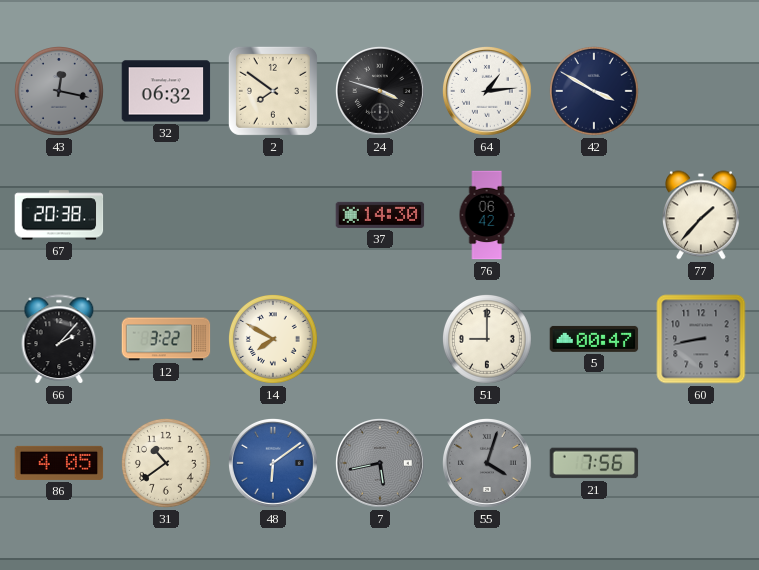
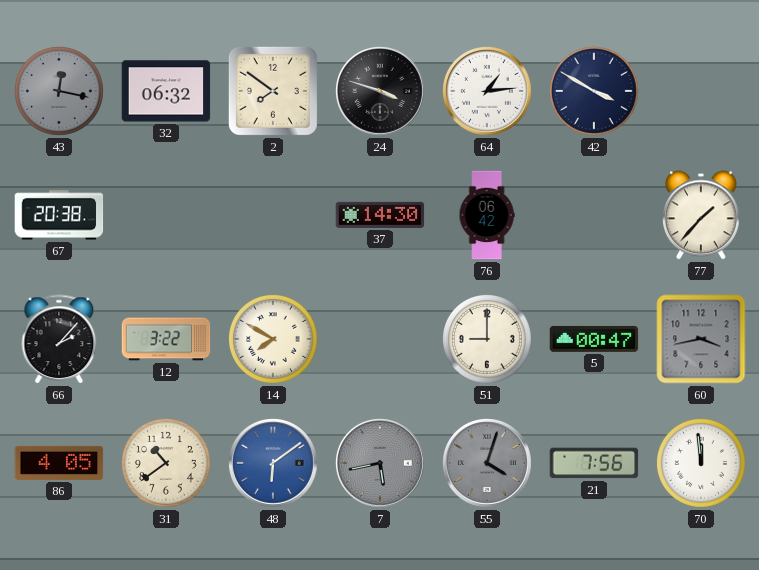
60: 8:43 -> 3:43 (701, 339)
70: none -> 11:59 (702, 464)
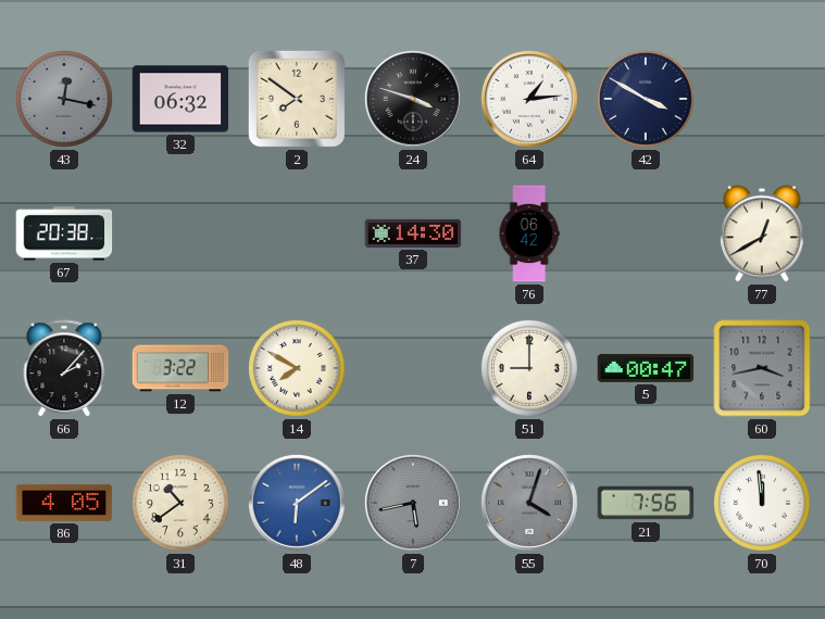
77: 1:37 -> 12:40 (763, 233)
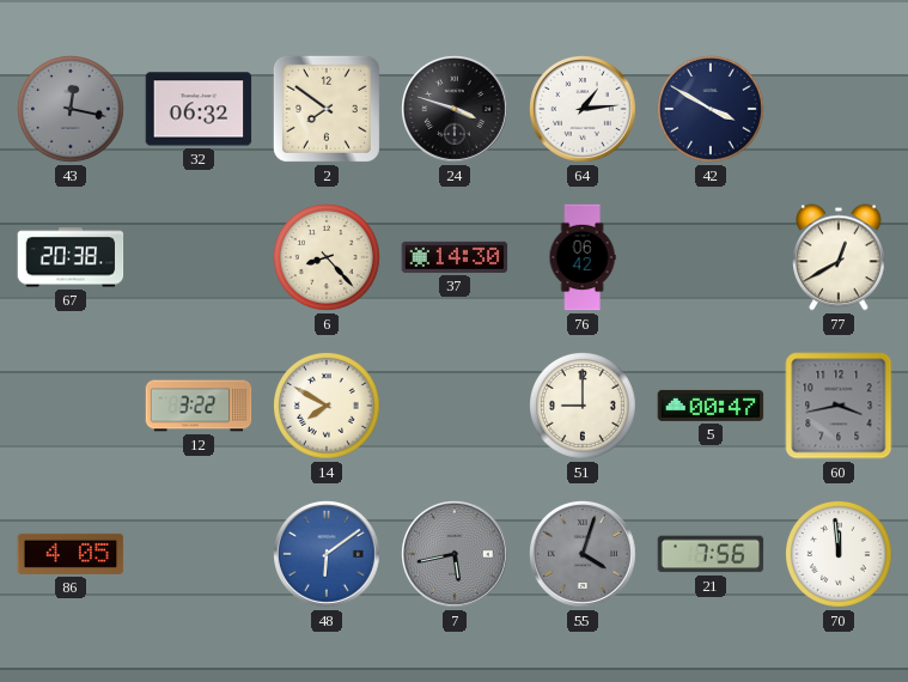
6: none -> 8:23 (328, 258)
66: 2:07 -> none (64, 368)
31: 10:39 -> none (182, 504)
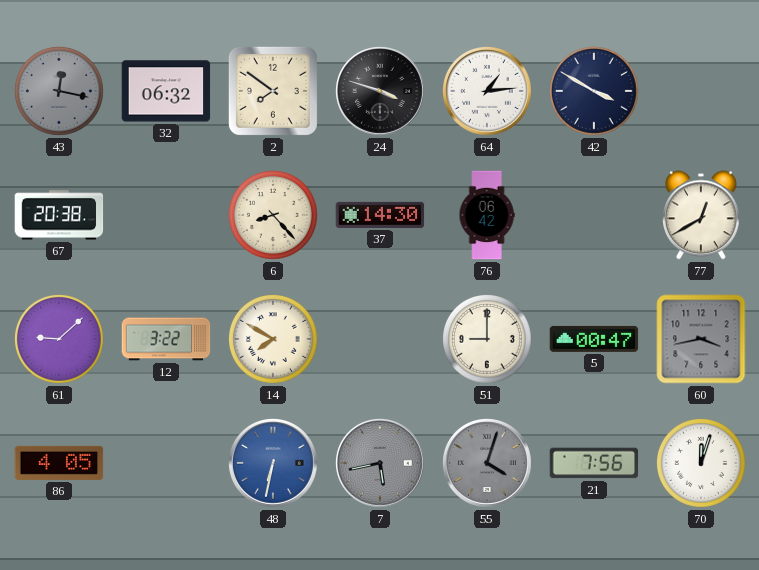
61: none -> 9:08 (60, 340)
48: 6:09 -> 6:32 (274, 464)
70: 11:59 -> 12:03 (702, 464)
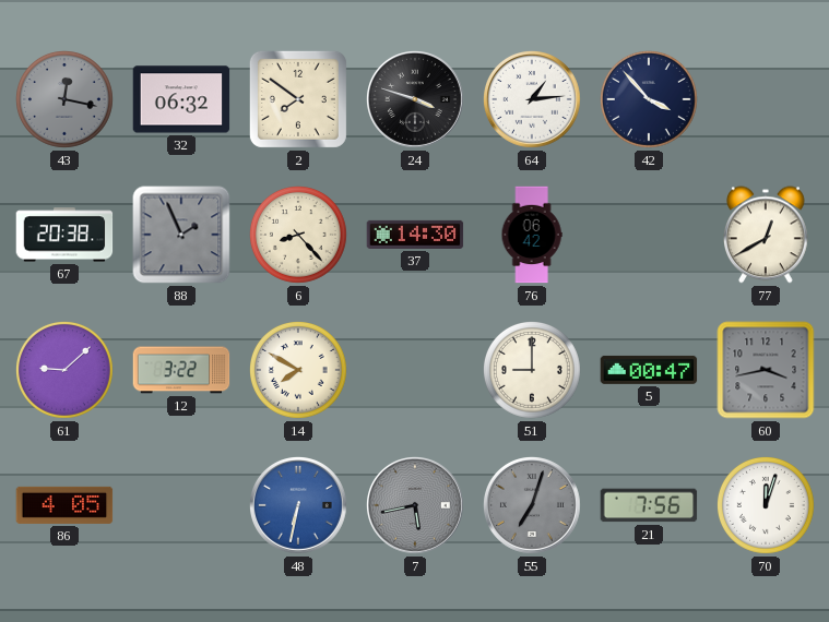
42: 3:50 -> 3:53 (650, 100)
88: none -> 1:56 (181, 235)
55: 4:03 -> 7:03 (533, 506)
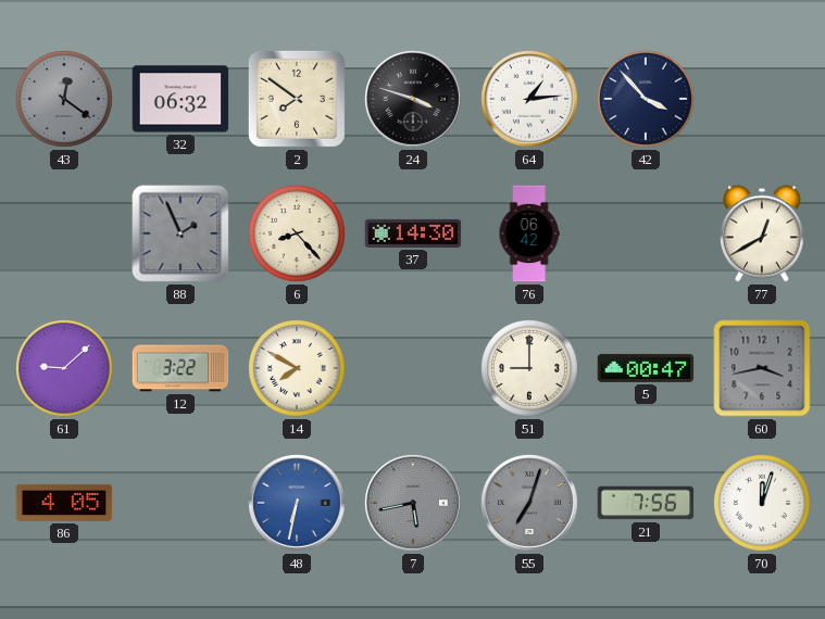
43: 12:17 -> 12:21 (65, 100)
67: 20:38 -> none (64, 235)
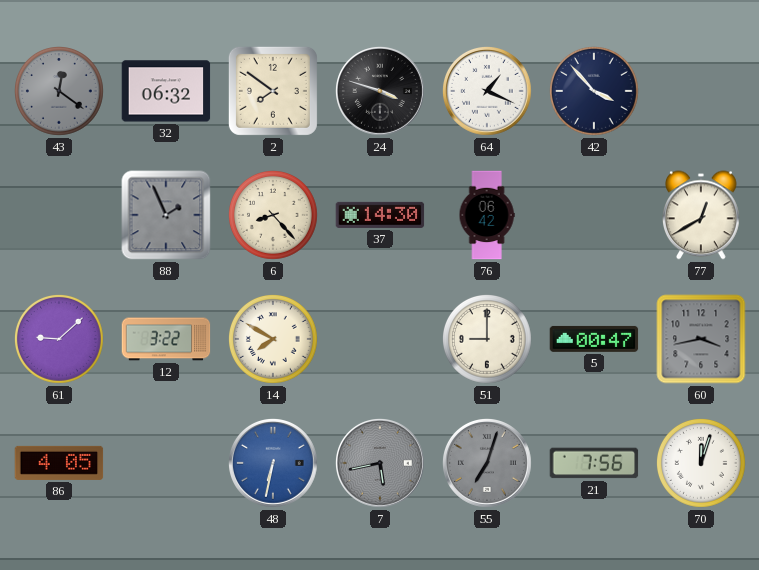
64: 1:14 -> 1:19 (488, 92)
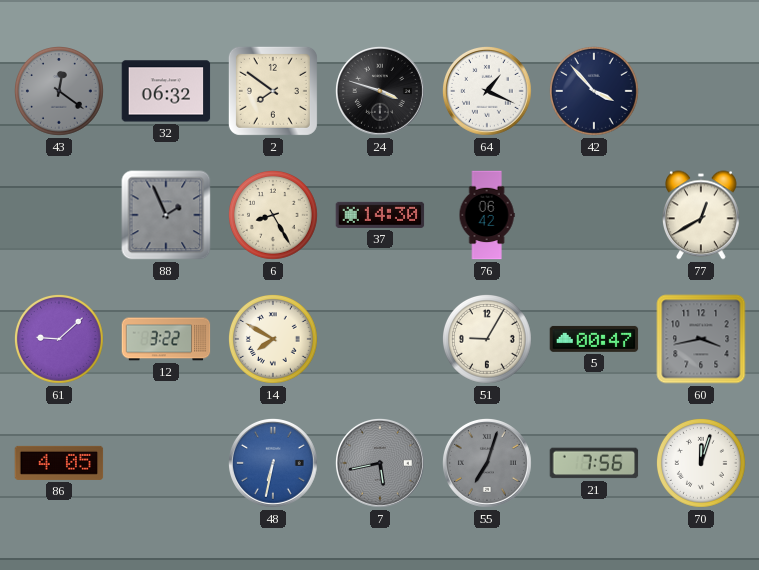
6: 8:23 -> 8:25 (274, 216)
51: 9:00 -> 9:05 (488, 340)
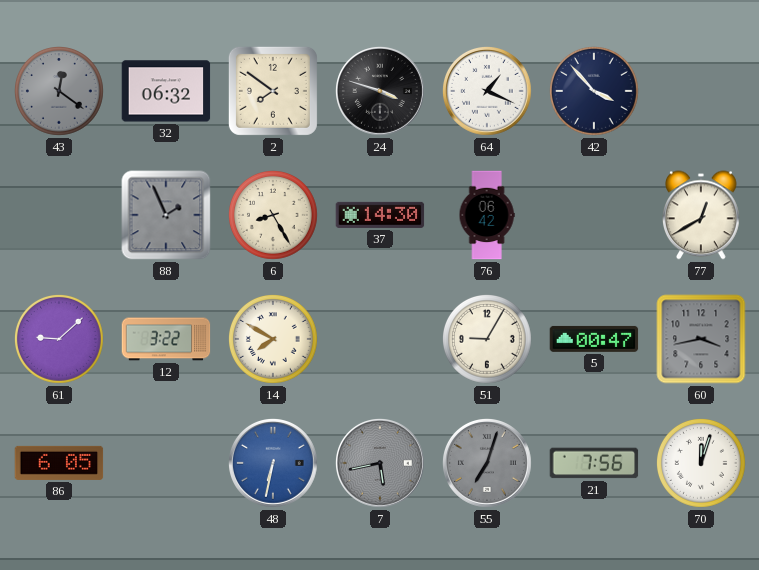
86: 4:05 -> 6:05 (59, 463)
